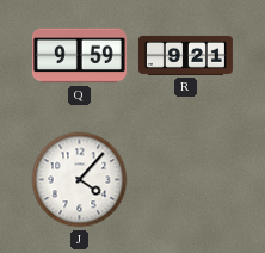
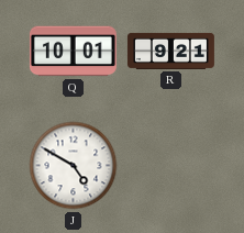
Q: 9:59 -> 10:01 (73, 52)
J: 4:07 -> 4:50 (74, 166)
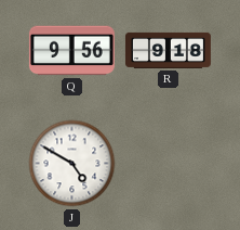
Q: 10:01 -> 9:56 (71, 51)
R: 9:21 -> 9:18 (168, 50)
